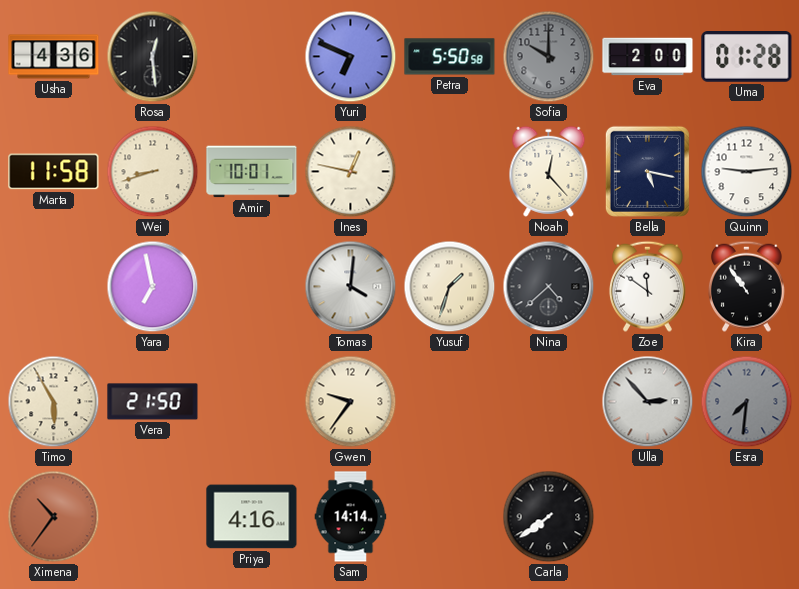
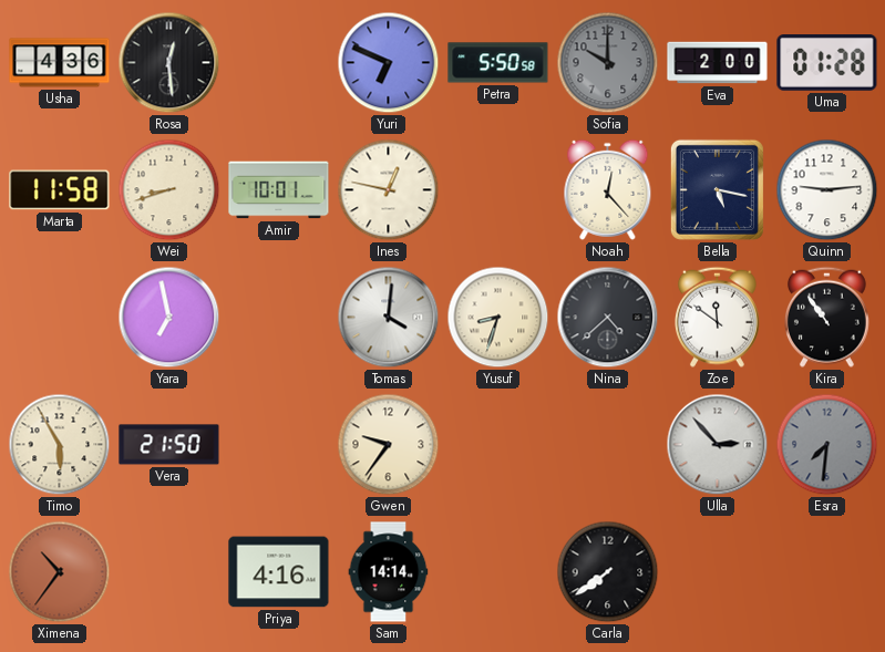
Yusuf: 1:33 -> 8:33 (498, 318)
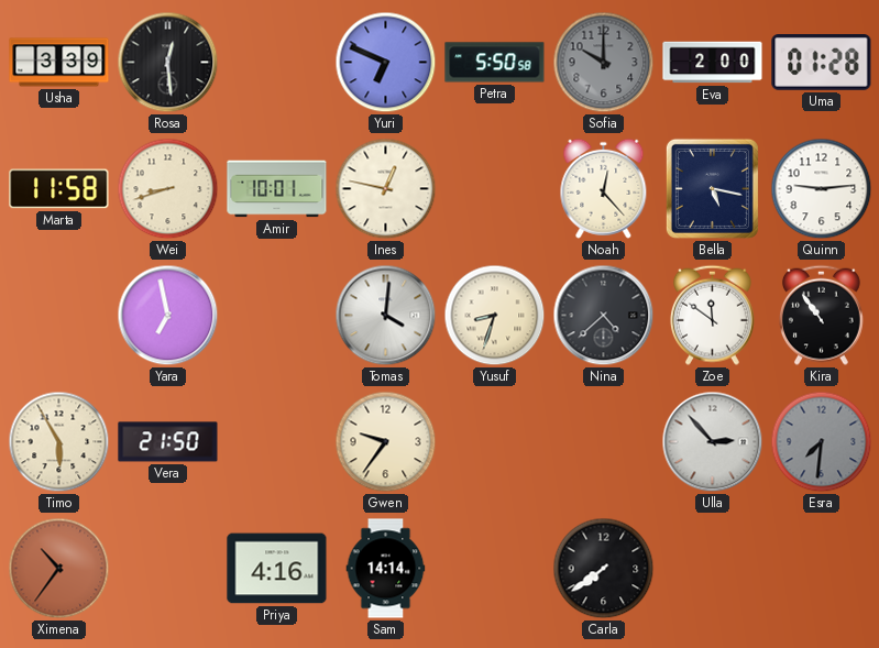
Usha: 4:36 -> 3:39 (59, 63)
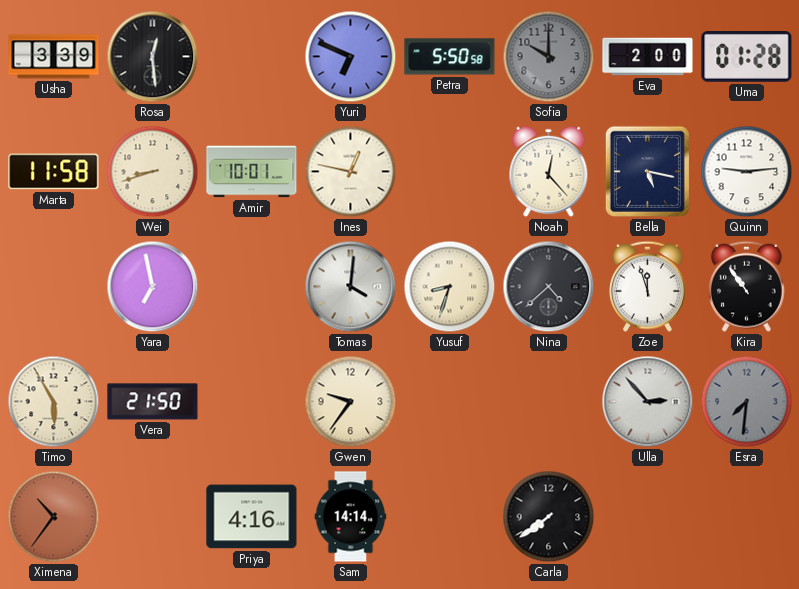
Zoe: 11:51 -> 11:57 (647, 286)
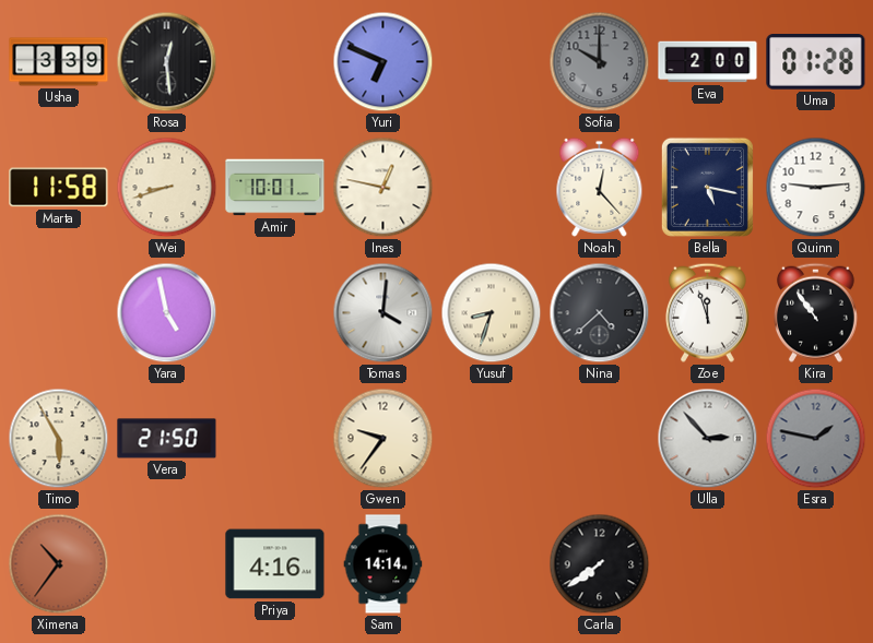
Petra: 5:50 -> none (450, 57)
Yara: 6:58 -> 4:58 (167, 313)
Esra: 7:31 -> 1:47 (816, 439)
